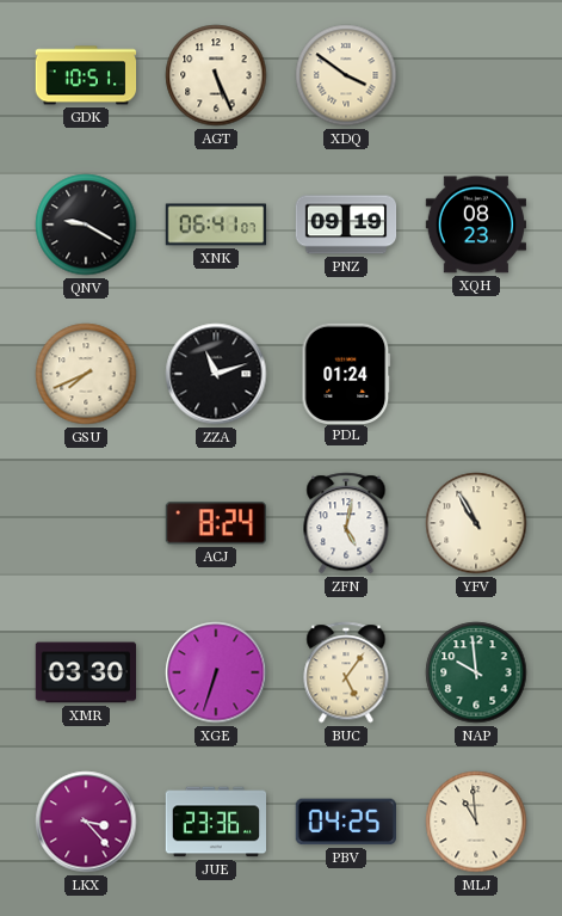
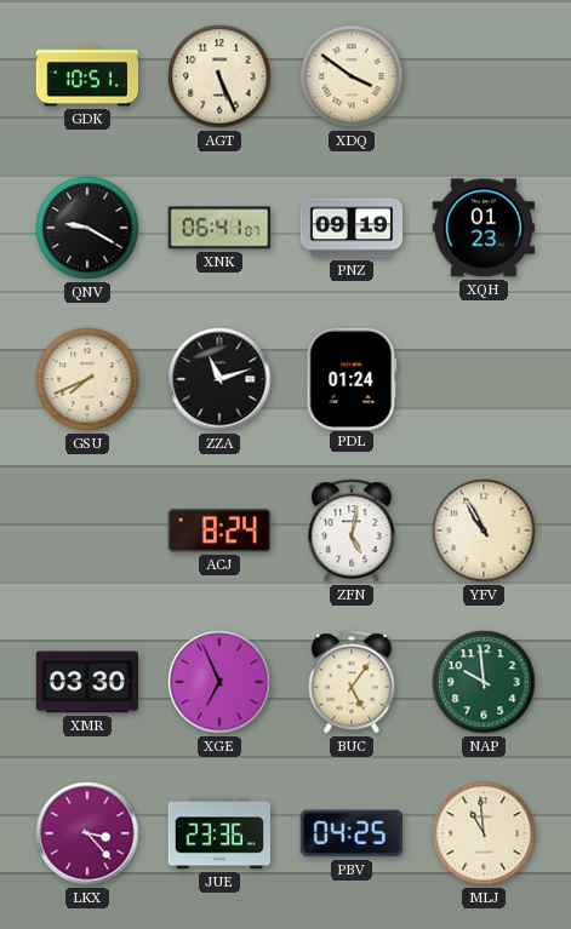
XQH: 08:23 -> 01:23 (483, 228)
XGE: 6:33 -> 6:56 (219, 682)
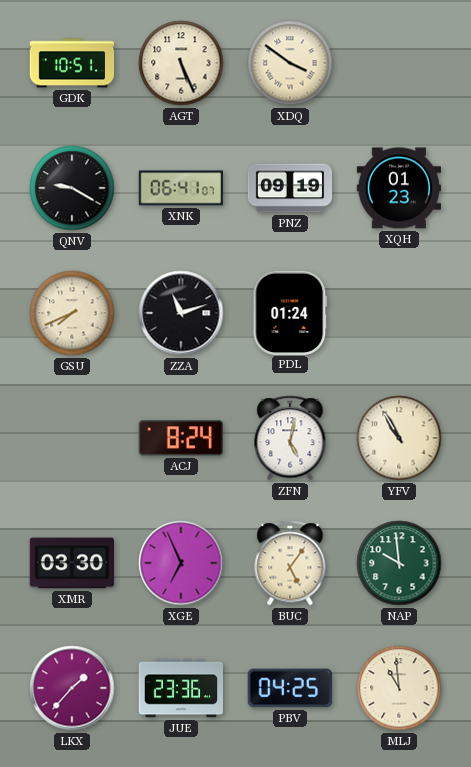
LKX: 3:23 -> 1:37 (72, 688)
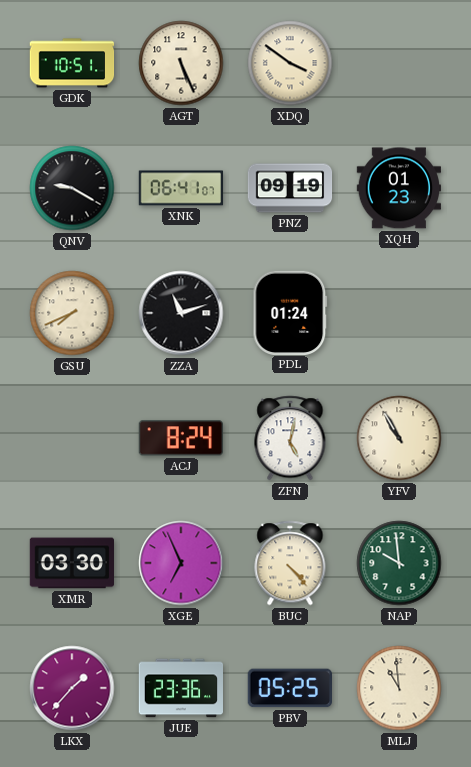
BUC: 5:06 -> 4:23 (290, 563)
PBV: 04:25 -> 05:25 (289, 688)
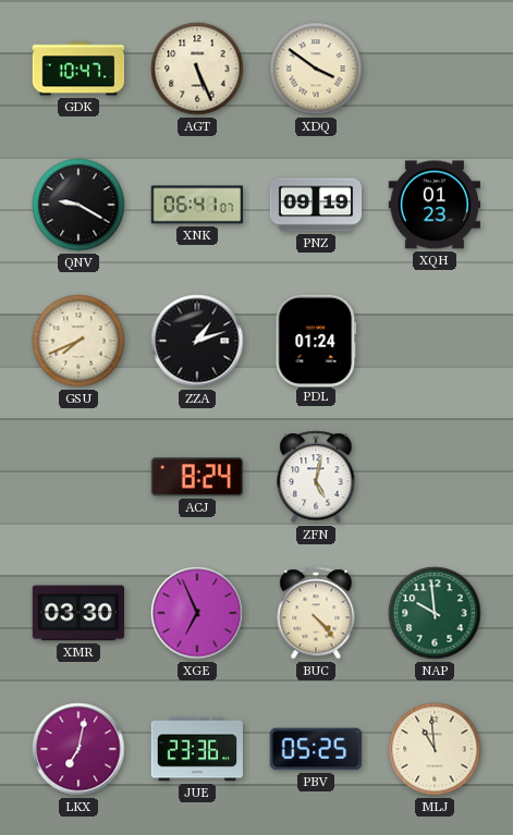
GDK: 10:51 -> 10:47 (78, 69)
ZZA: 11:12 -> 1:12 (197, 341)
YFV: 10:55 -> none (399, 438)
LKX: 1:37 -> 7:02 (78, 749)
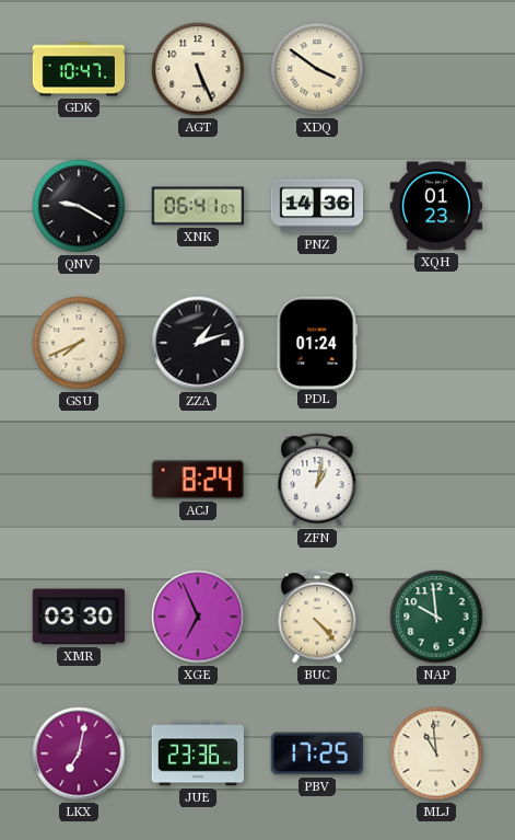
PNZ: 09:19 -> 14:36 (317, 206)
ZFN: 5:02 -> 1:02 (317, 480)
PBV: 05:25 -> 17:25 (316, 753)
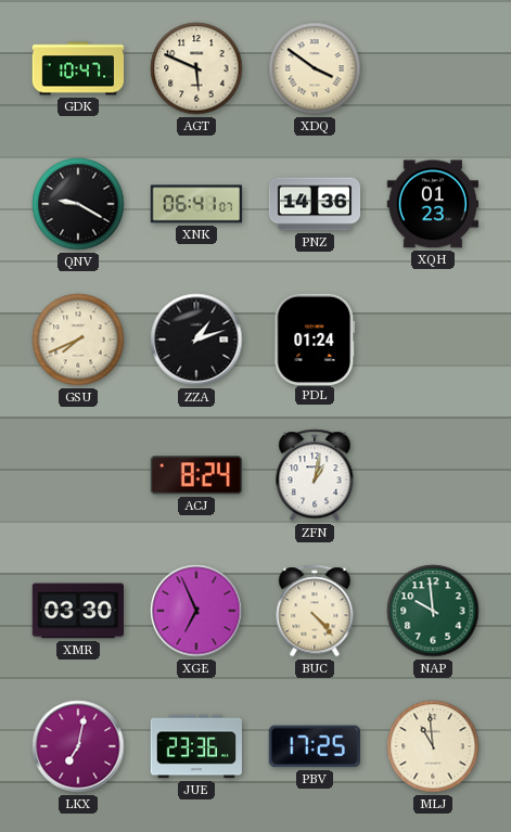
AGT: 5:26 -> 5:49 (196, 68)
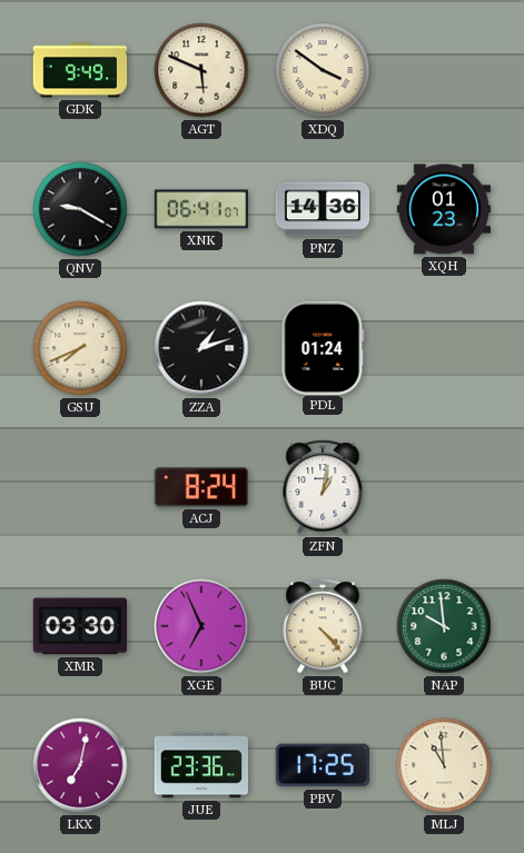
GDK: 10:47 -> 9:49 (80, 70)
